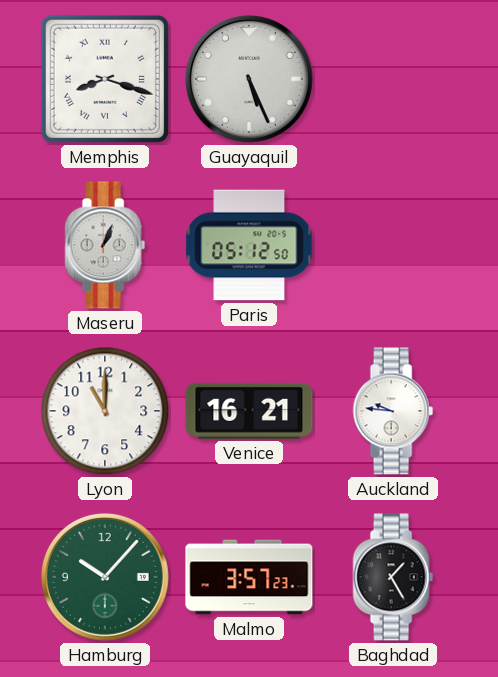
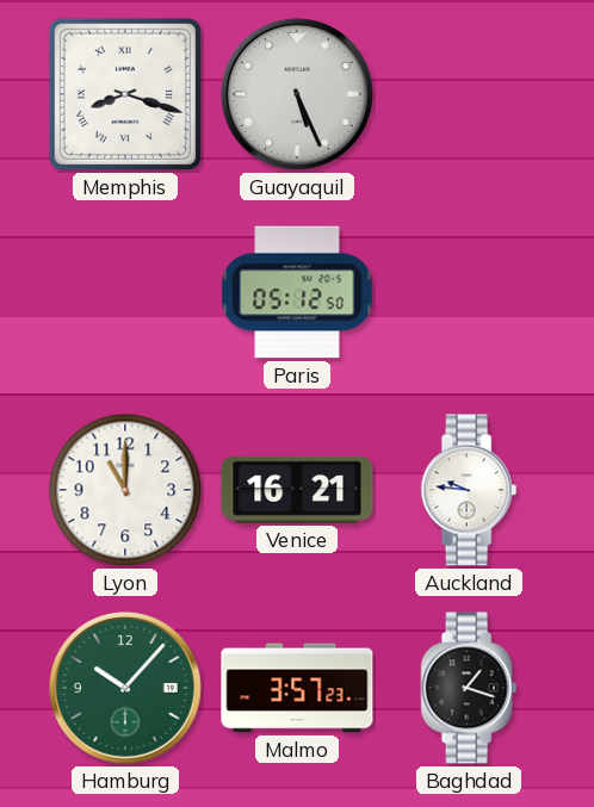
Maseru: 1:04 -> none (105, 245)
Baghdad: 1:25 -> 1:18 (469, 688)
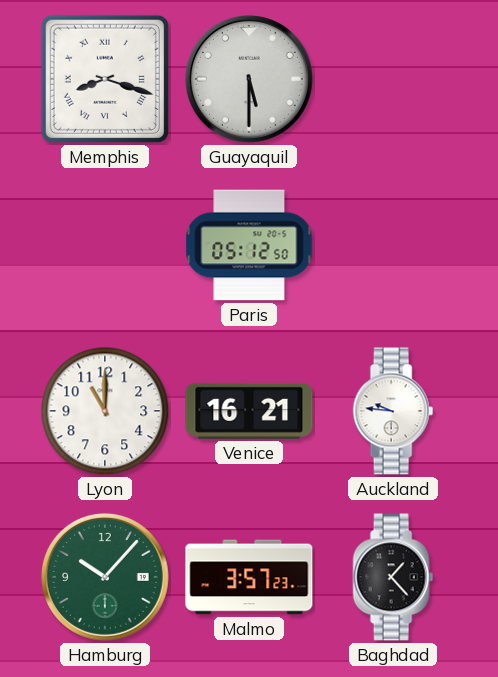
Guayaquil: 5:26 -> 5:30 (249, 79)
Baghdad: 1:18 -> 1:23 (393, 577)
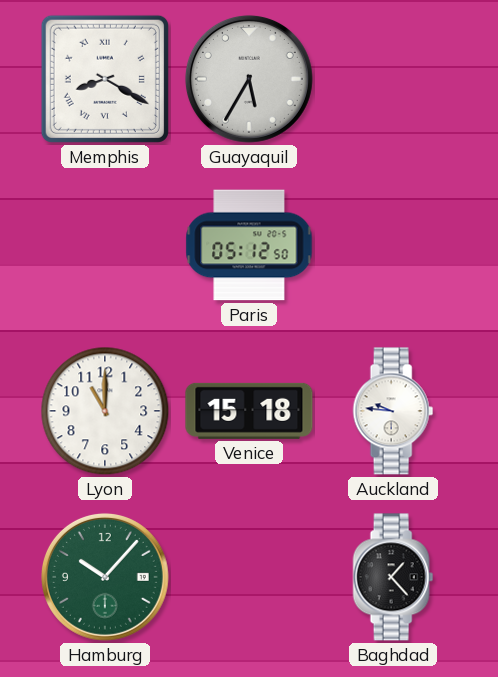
Memphis: 8:18 -> 8:20 (105, 79)
Guayaquil: 5:30 -> 5:35 (249, 79)
Venice: 16:21 -> 15:18 (249, 411)
Malmo: 3:57 -> none (249, 577)
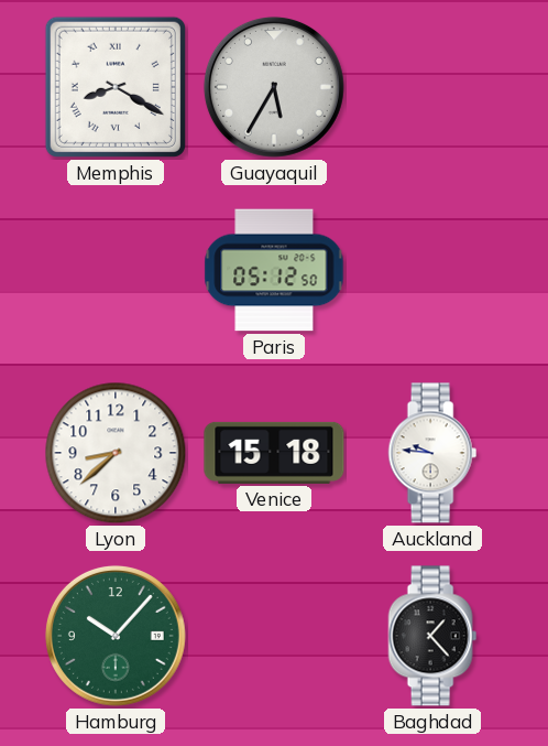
Lyon: 11:00 -> 8:38 (116, 453)
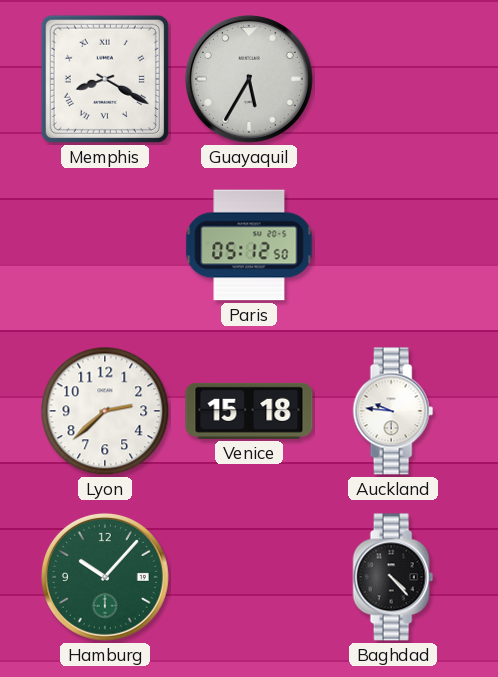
Lyon: 8:38 -> 2:38 (105, 411)
Baghdad: 1:23 -> 4:23 (393, 577)
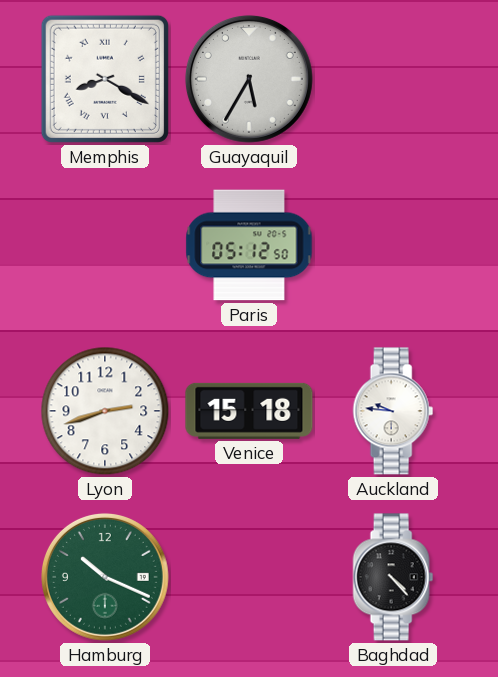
Lyon: 2:38 -> 2:42 (105, 411)
Hamburg: 10:07 -> 10:19 (105, 577)
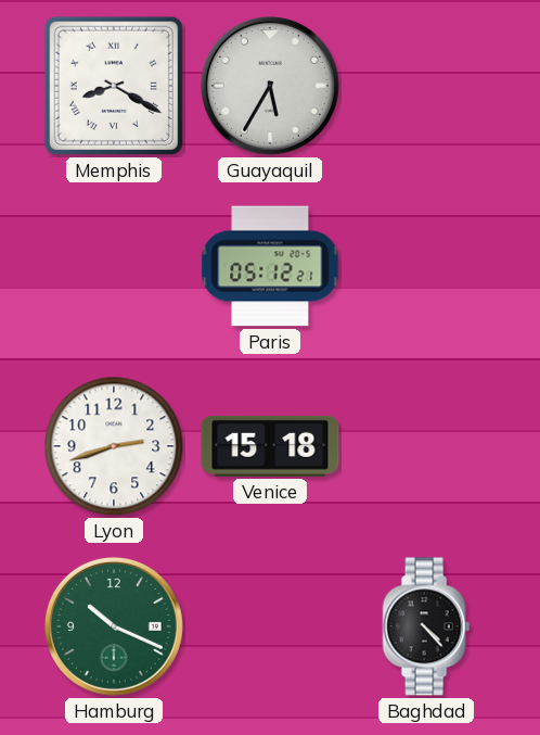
Paris: 05:12:50 -> 05:12:21 (270, 266)
Auckland: 9:46 -> none (393, 411)
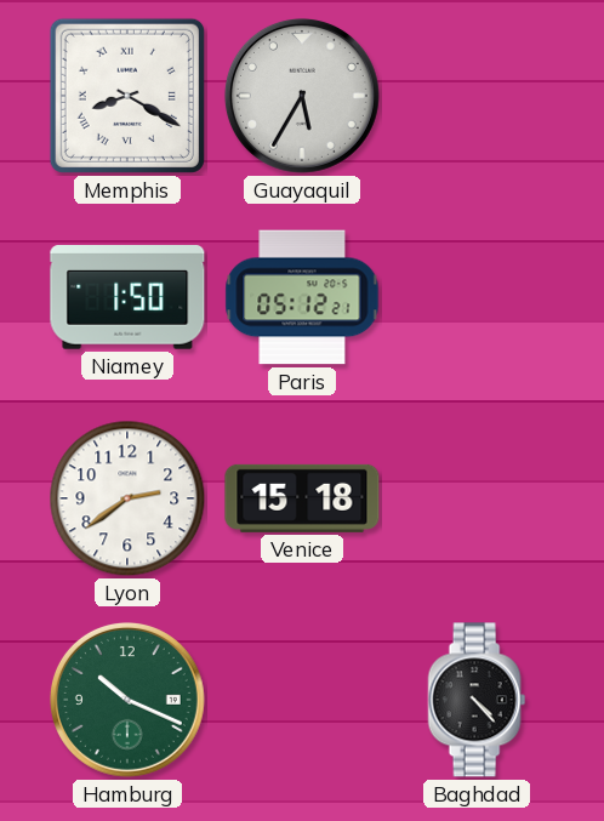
Niamey: none -> 1:50 (127, 298)
Lyon: 2:42 -> 2:39 (127, 498)
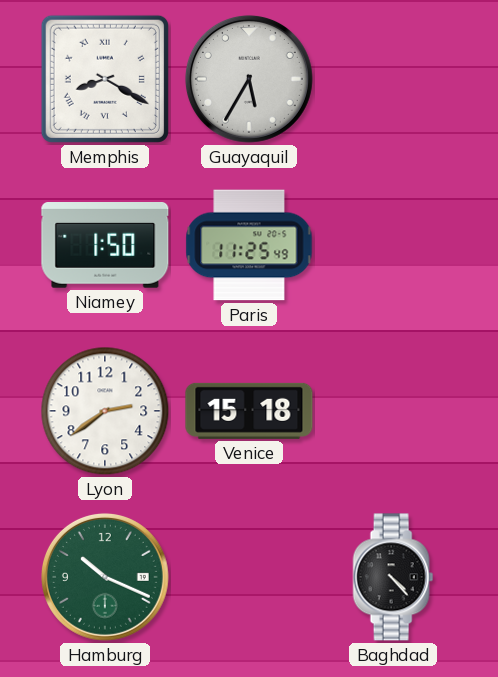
Paris: 05:12 -> 11:25 (249, 245)
